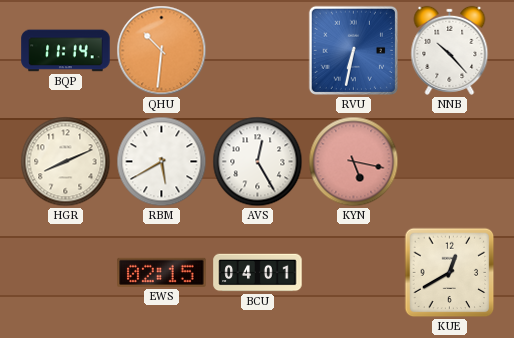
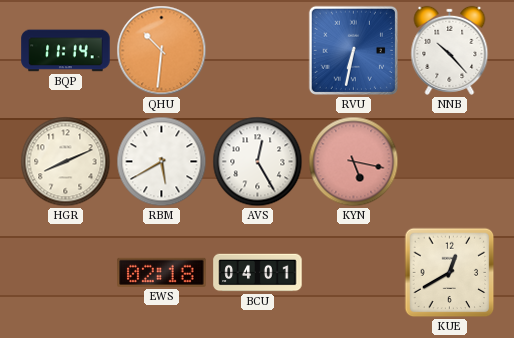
EWS: 02:15 -> 02:18 (162, 272)
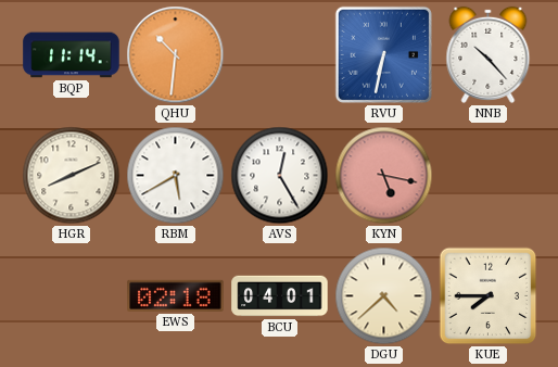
DGU: none -> 4:38 (384, 296)
KUE: 12:40 -> 7:45 (489, 296)
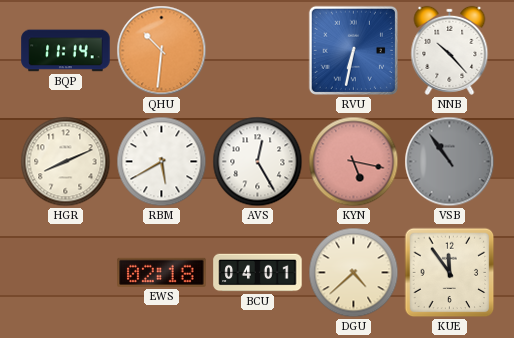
VSB: none -> 10:54 (450, 162)
KUE: 7:45 -> 11:54 (450, 273)
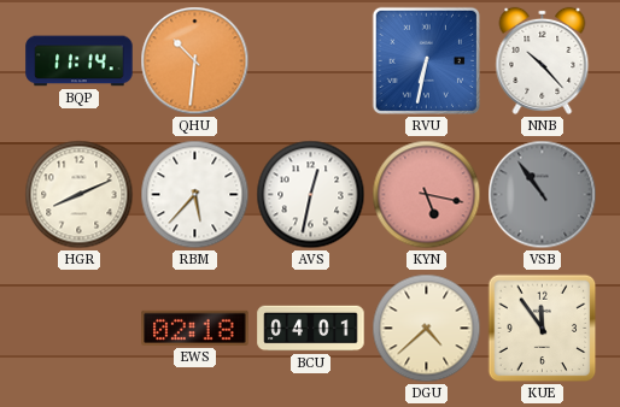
RBM: 5:40 -> 5:37 (195, 195)
AVS: 12:25 -> 12:32 (311, 195)
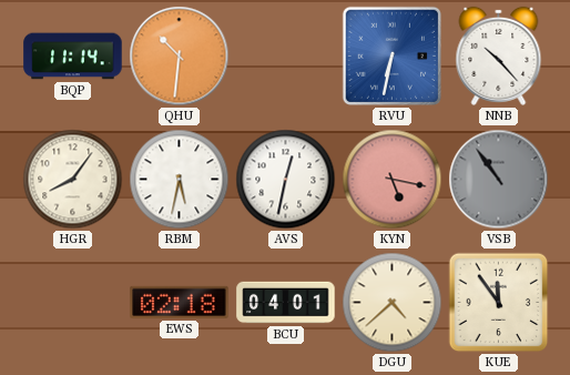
HGR: 8:11 -> 8:06 (73, 180)
RBM: 5:37 -> 5:32 (180, 180)
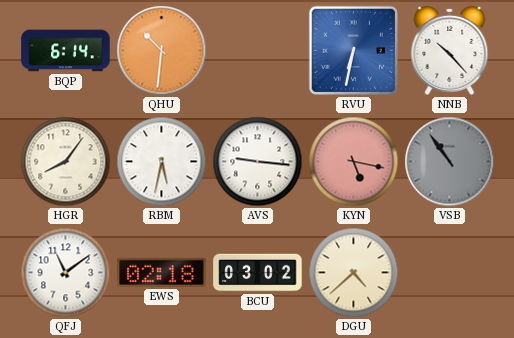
BQP: 11:14 -> 6:14 (66, 51)
AVS: 12:32 -> 9:16 (258, 162)
QFJ: none -> 11:09 (66, 273)
BCU: 04:01 -> 03:02 (258, 273)
KUE: 11:54 -> none (499, 303)
